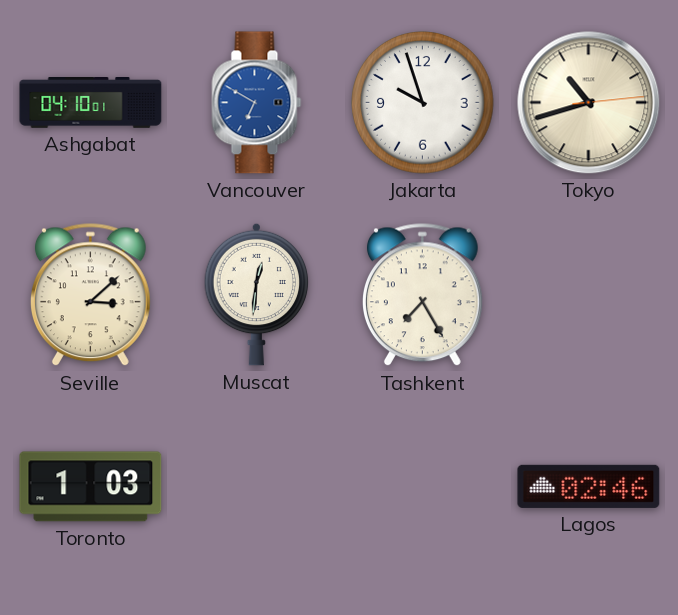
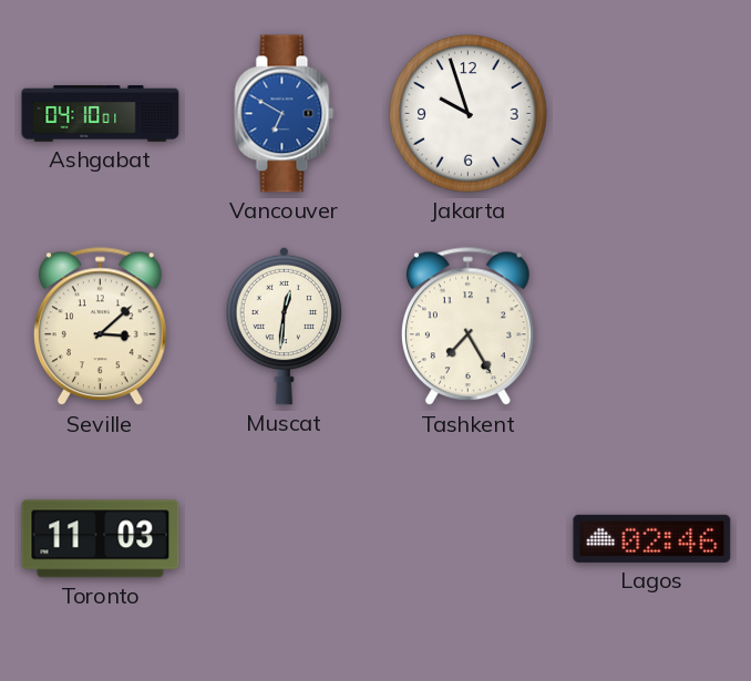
Tokyo: 10:42 -> none (589, 103)
Toronto: 1:03 -> 11:03 (101, 539)
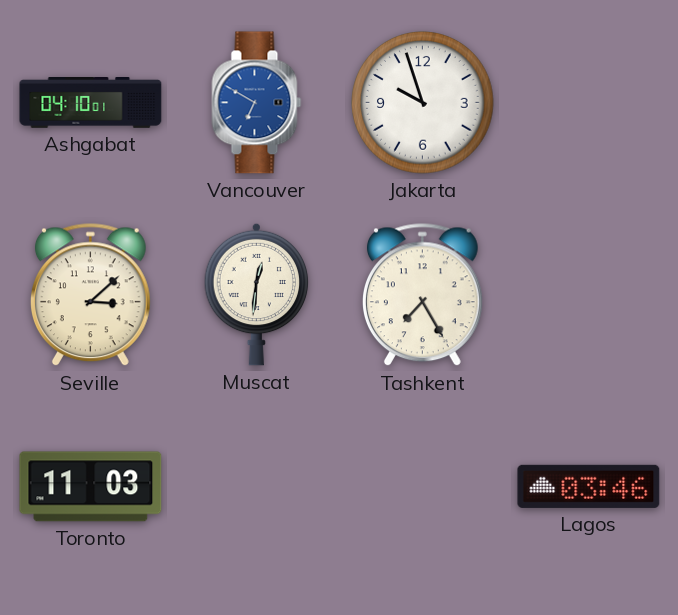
Lagos: 02:46 -> 03:46 (589, 486)
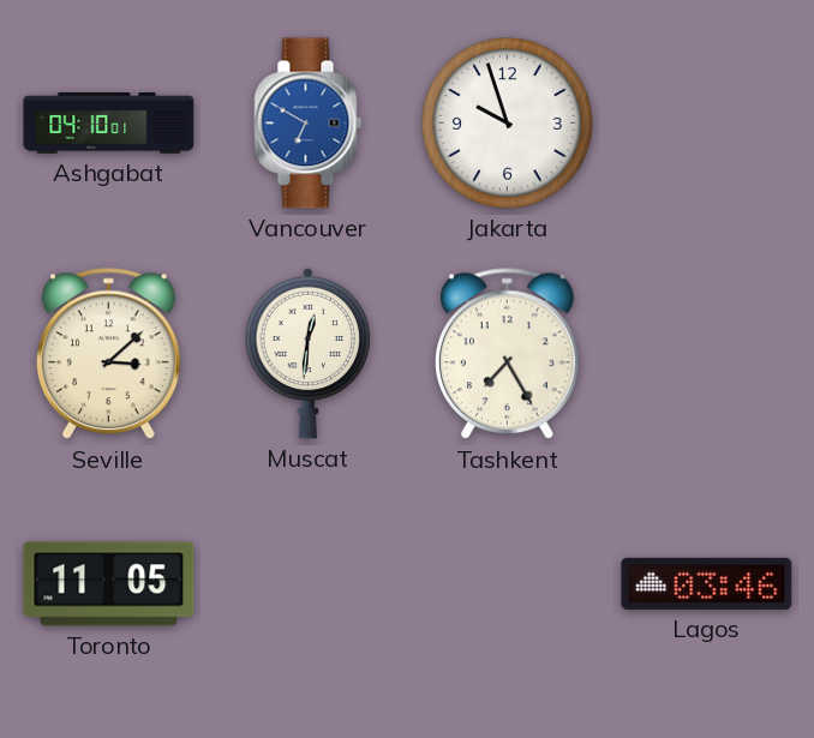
Toronto: 11:03 -> 11:05 (109, 584)
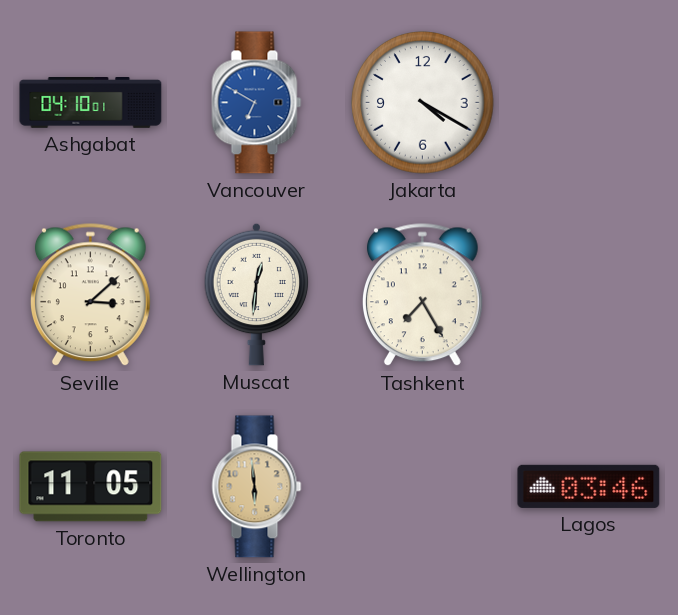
Jakarta: 9:57 -> 4:20 (423, 103)
Wellington: none -> 5:59 (257, 487)
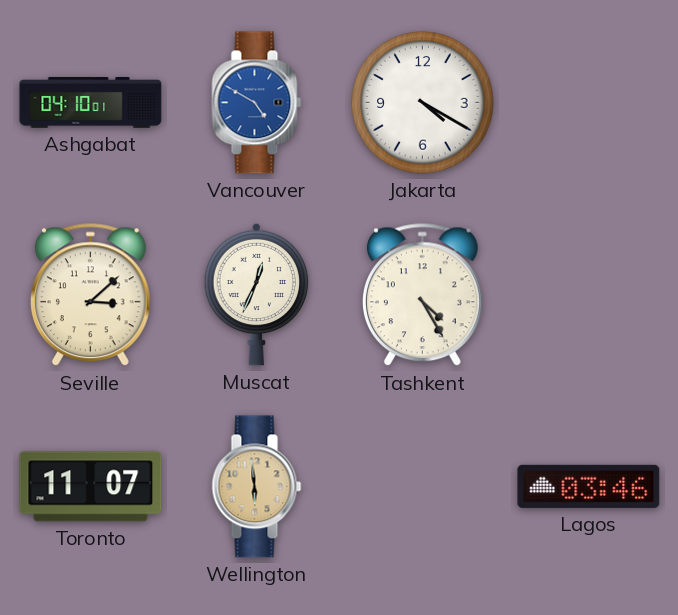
Vancouver: 6:50 -> 4:50 (257, 103)
Muscat: 12:31 -> 12:34 (257, 294)
Tashkent: 7:25 -> 4:25 (422, 295)
Toronto: 11:05 -> 11:07 (91, 487)
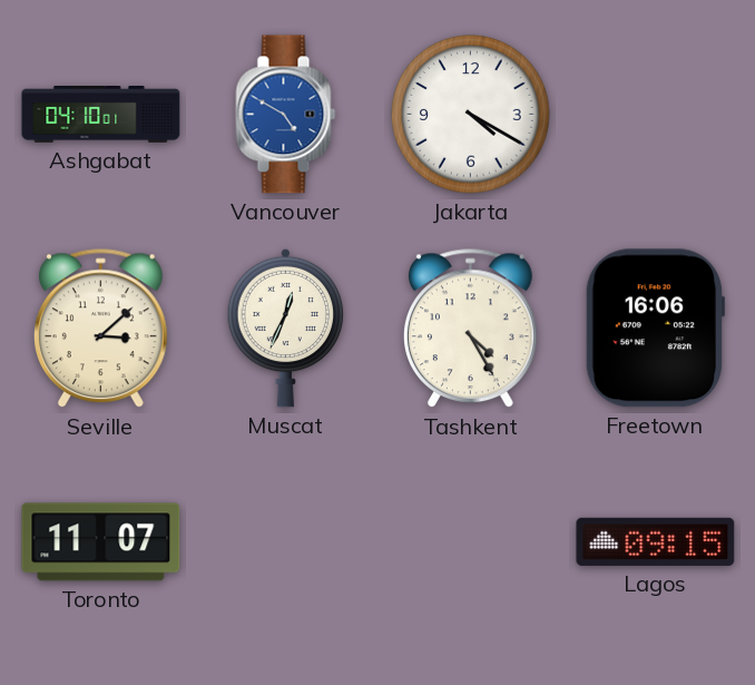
Freetown: none -> 16:06 (654, 329)
Wellington: 5:59 -> none (257, 487)
Lagos: 03:46 -> 09:15 (656, 541)
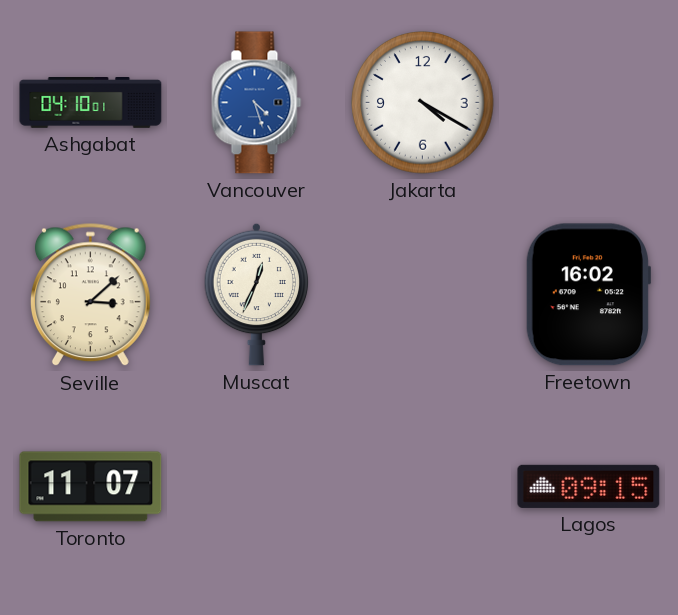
Vancouver: 4:50 -> 4:27 (257, 103)
Tashkent: 4:25 -> none (470, 329)
Freetown: 16:06 -> 16:02 (587, 295)
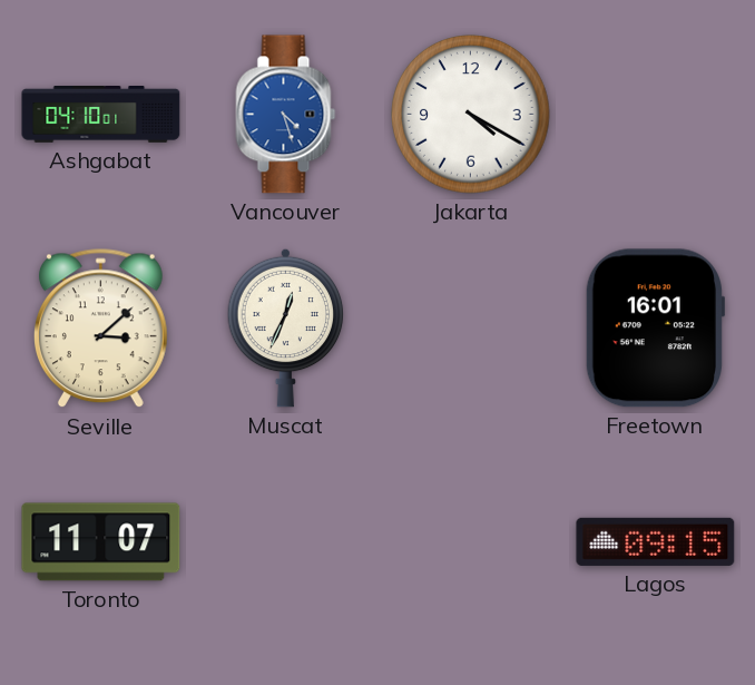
Freetown: 16:02 -> 16:01 (654, 329)
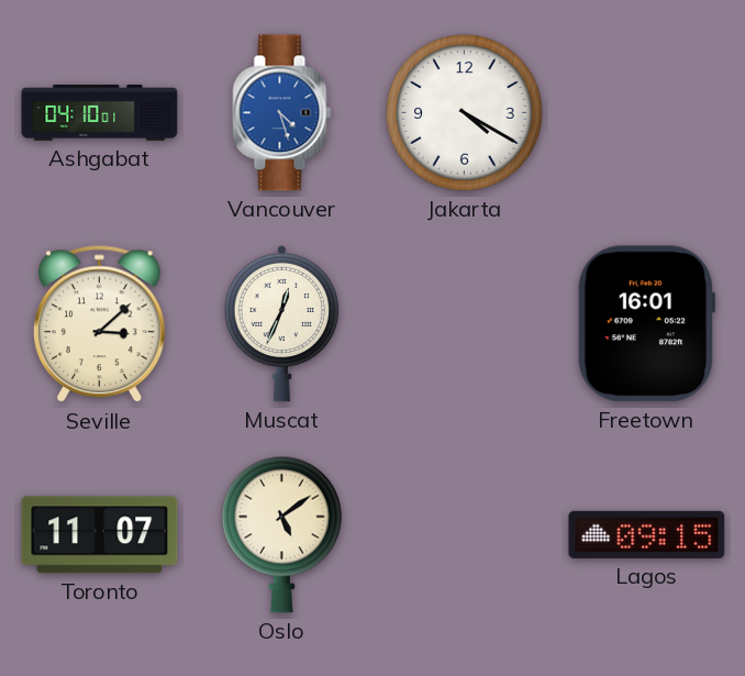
Oslo: none -> 5:09 (282, 534)
